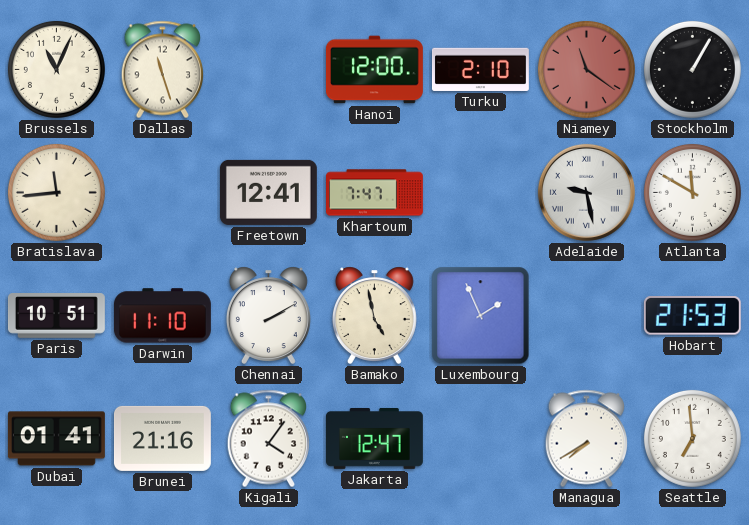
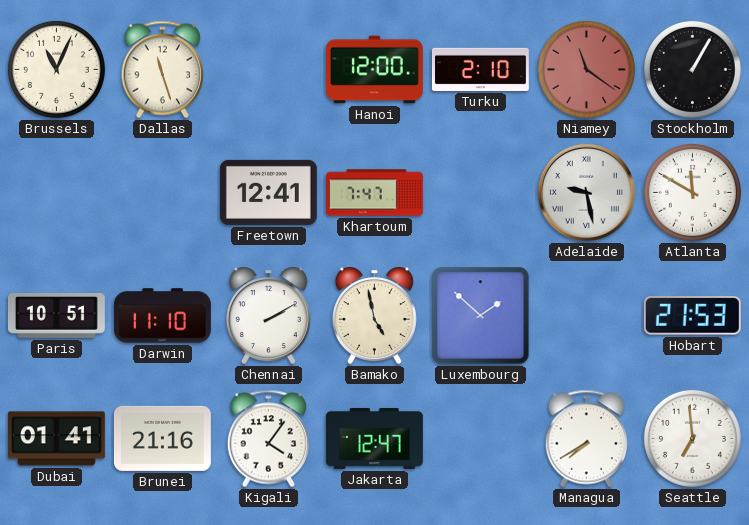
Bratislava: 11:44 -> none (56, 192)
Luxembourg: 1:56 -> 1:52 (481, 316)
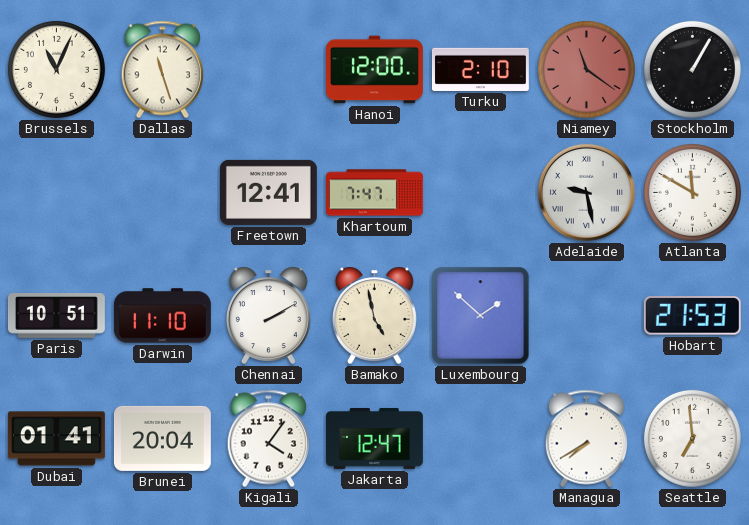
Brunei: 21:16 -> 20:04 (162, 438)
